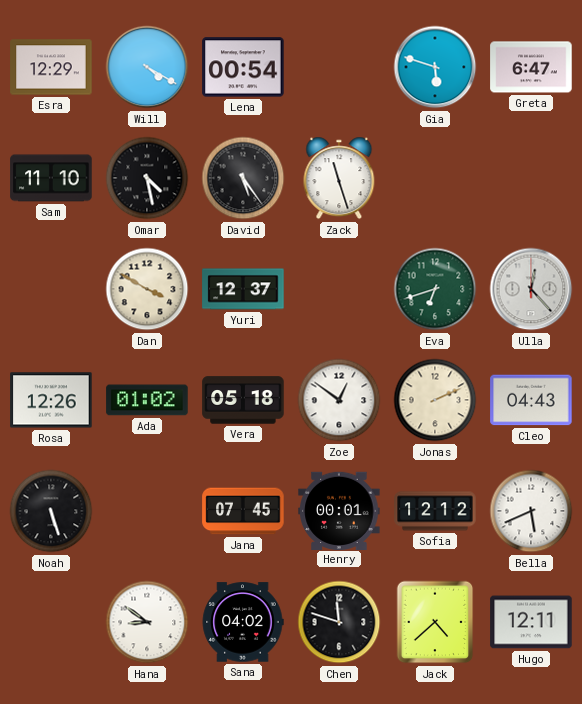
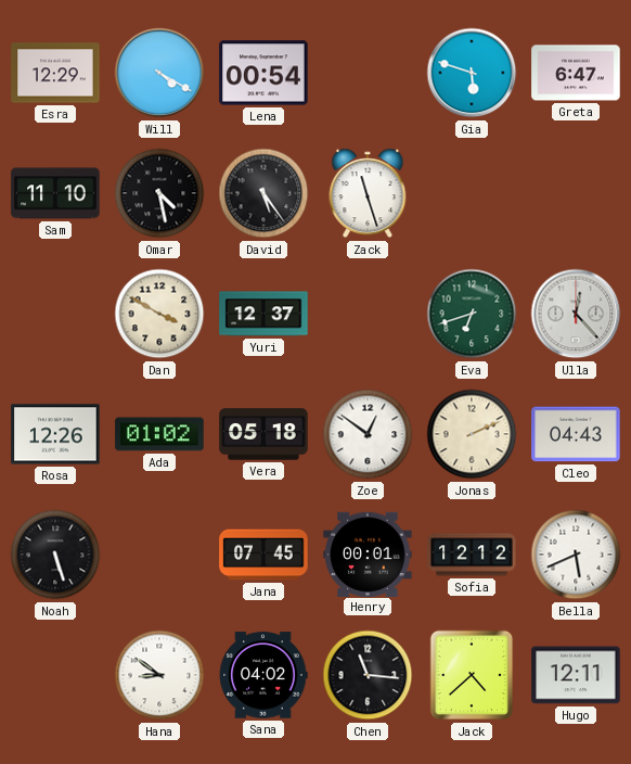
Chen: 11:48 -> 11:16 (368, 675)
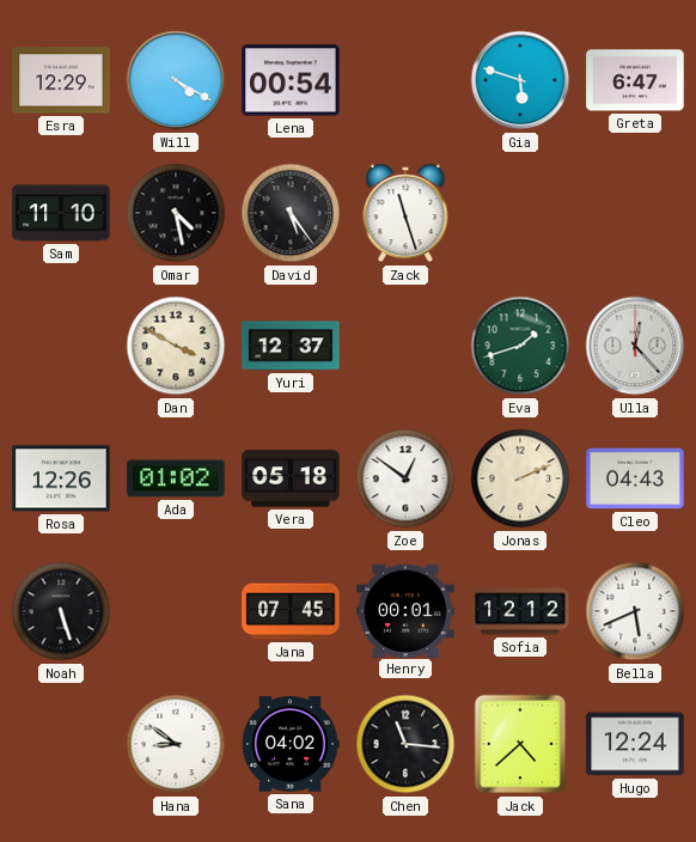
Eva: 6:42 -> 1:42 (520, 346)
Hugo: 12:11 -> 12:24 (635, 744)
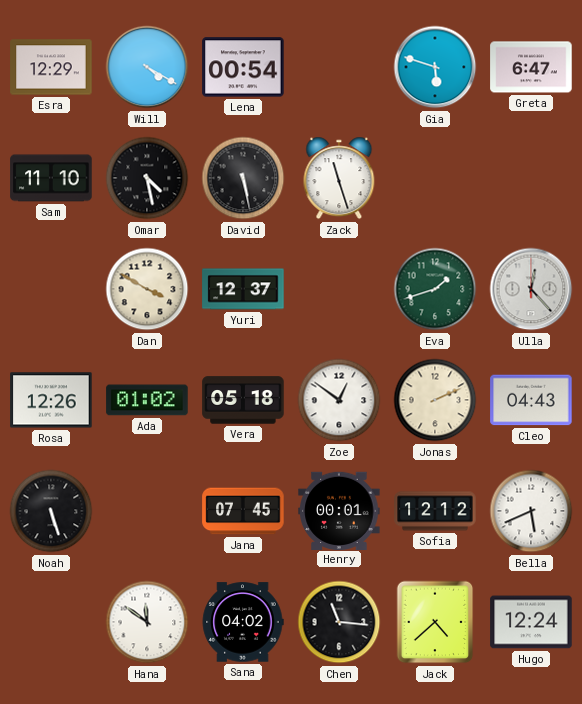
David: 5:24 -> 5:28 (243, 178)
Hana: 8:51 -> 11:51 (147, 622)
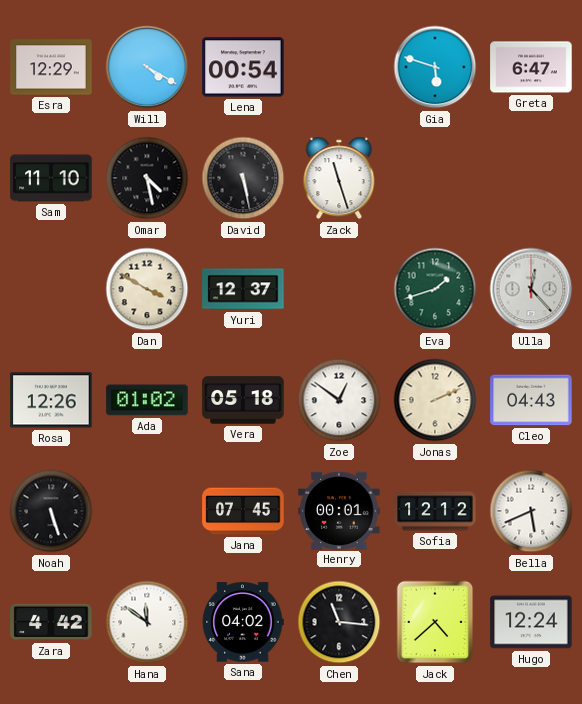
Zara: none -> 4:42 (51, 622)
